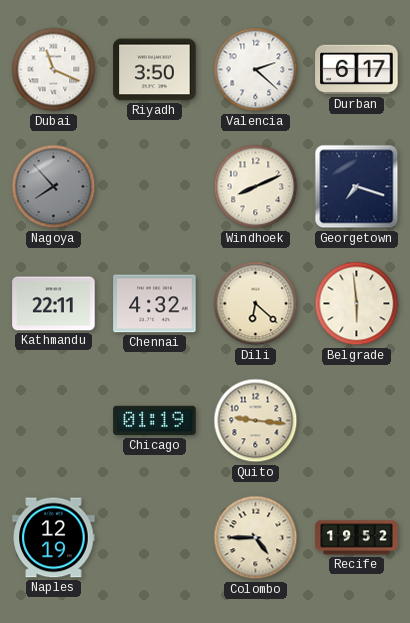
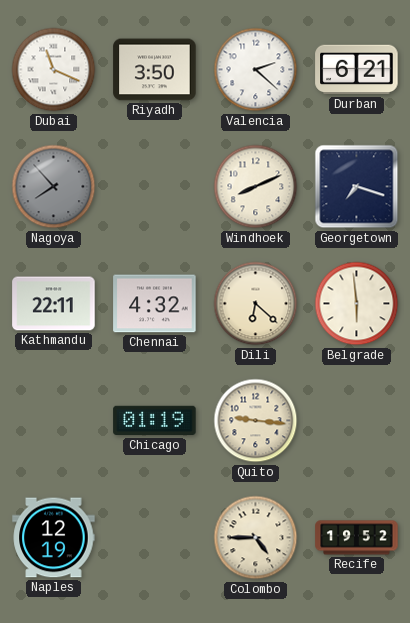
Durban: 6:17 -> 6:21 (357, 70)
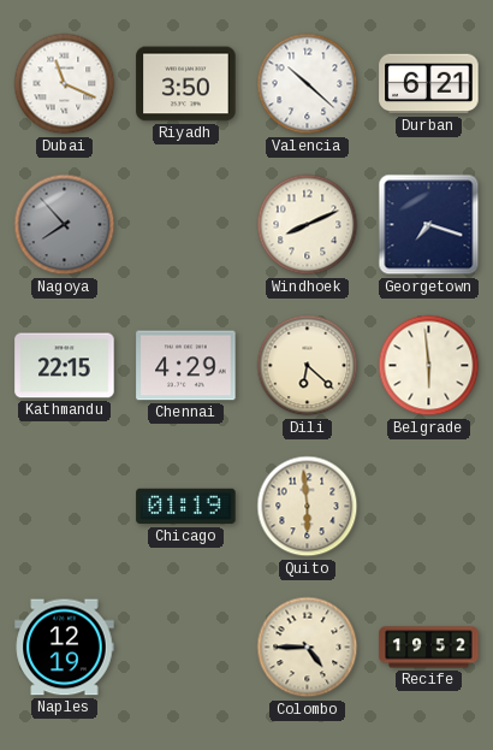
Valencia: 2:22 -> 10:22 (308, 84)
Kathmandu: 22:11 -> 22:15 (65, 366)
Chennai: 4:32 -> 4:29 (186, 366)
Quito: 9:16 -> 5:59 (308, 507)
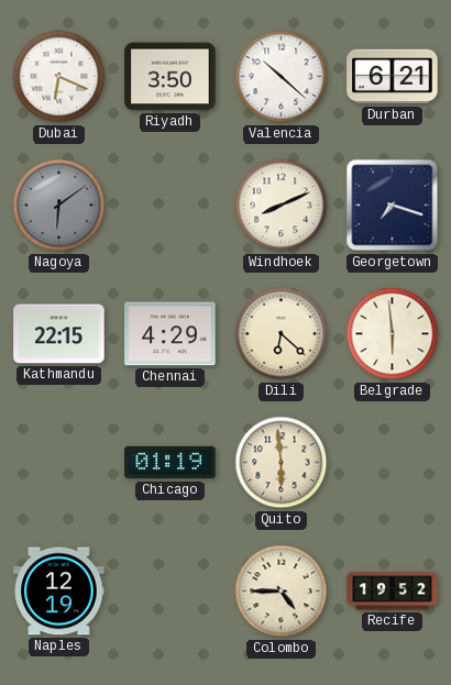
Dubai: 11:19 -> 6:19 (59, 77)
Nagoya: 7:53 -> 6:09 (59, 206)
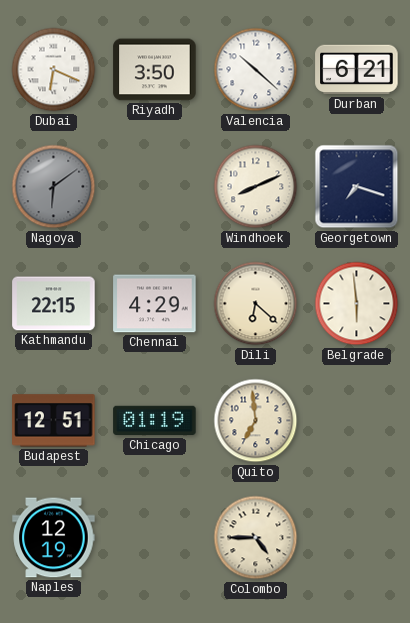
Budapest: none -> 12:51 (54, 421)
Quito: 5:59 -> 6:59 (256, 421)
Recife: 19:52 -> none (393, 592)
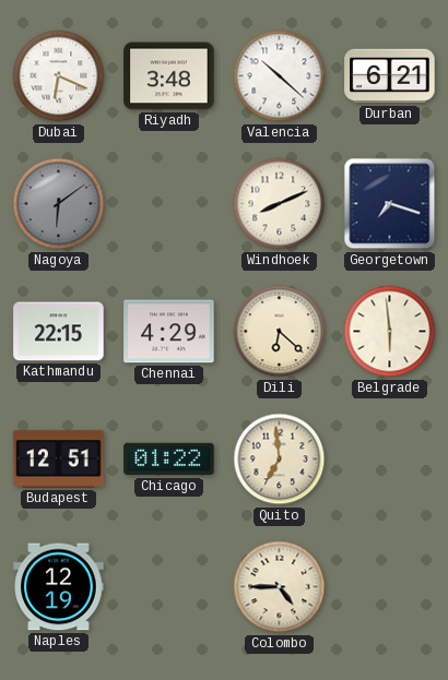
Riyadh: 3:50 -> 3:48 (169, 76)
Chicago: 01:19 -> 01:22 (169, 460)
